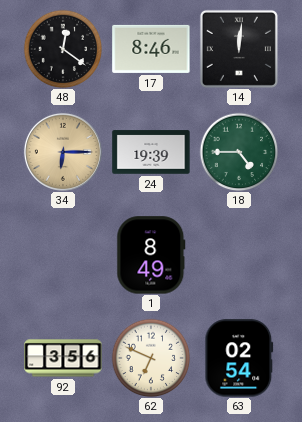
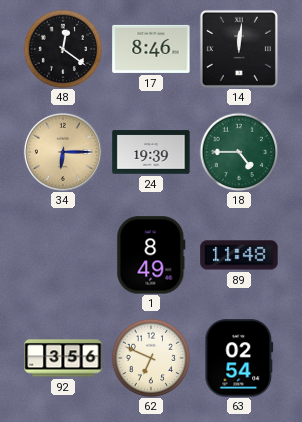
89: none -> 11:48 (239, 255)
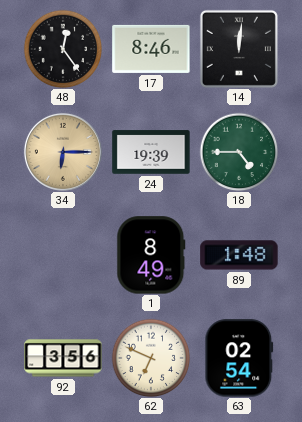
48: 12:21 -> 12:24 (63, 49)
89: 11:48 -> 1:48 (239, 255)
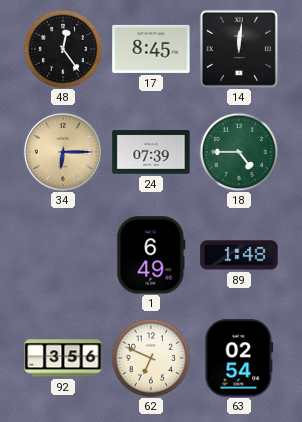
17: 8:46 -> 8:45 (151, 49)
24: 19:39 -> 07:39 (151, 152)
1: 8:49 -> 6:49 (151, 255)
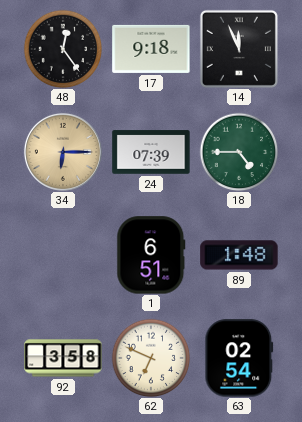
17: 8:45 -> 9:18 (151, 49)
14: 12:01 -> 11:56 (239, 49)
1: 6:49 -> 6:51 (151, 255)
92: 3:56 -> 3:58 (63, 358)
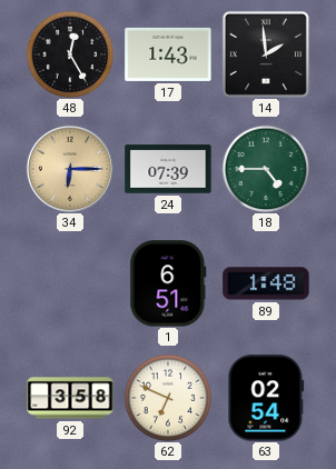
48: 12:24 -> 12:25 (70, 54)
17: 9:18 -> 1:43 (168, 54)
14: 11:56 -> 1:59 (266, 54)
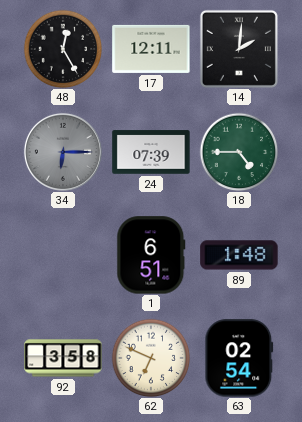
17: 1:43 -> 12:11 (151, 49)
14: 1:59 -> 2:01 (239, 49)
34 dial: champagne -> grey (63, 152)
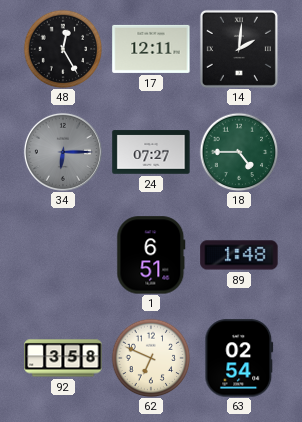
24: 07:39 -> 07:27 (151, 152)
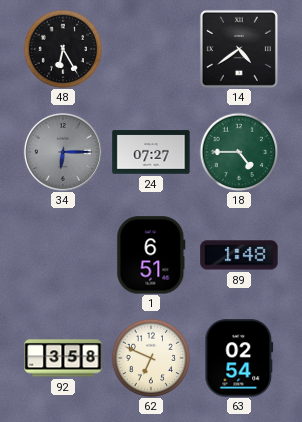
48: 12:25 -> 6:25 (63, 49)
17: 12:11 -> none (151, 49)
14: 2:01 -> 4:39 (239, 49)
